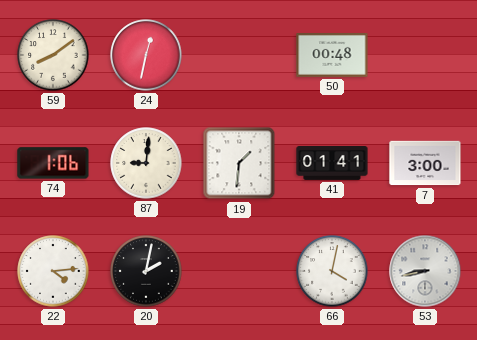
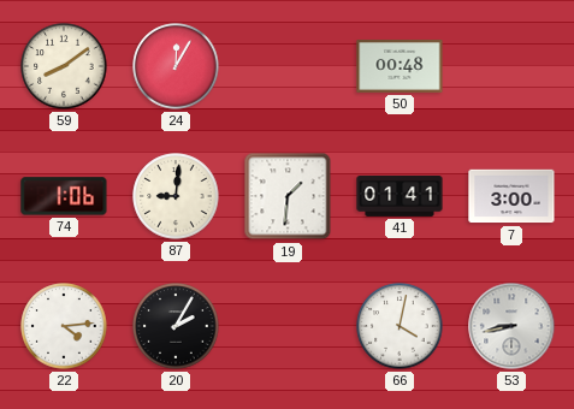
24: 12:32 -> 12:05 (176, 66)
20: 2:02 -> 2:05 (176, 326)
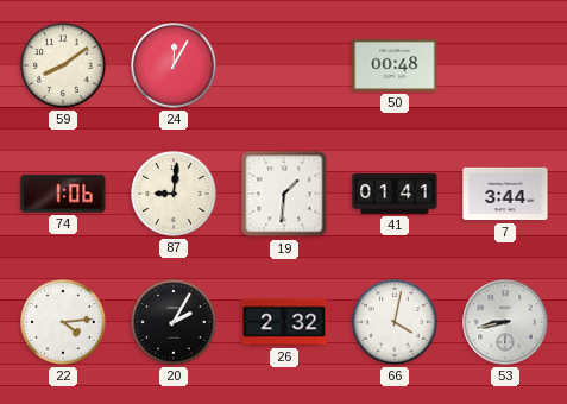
7: 3:00 -> 3:44 (505, 194)
26: none -> 2:32 (284, 322)
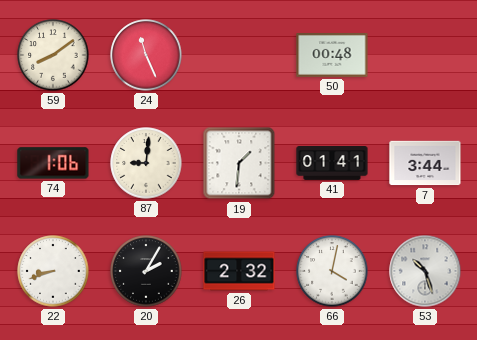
24: 12:05 -> 11:26 (146, 55)
22: 4:14 -> 8:42 (53, 271)
53: 8:43 -> 10:27 (425, 271)
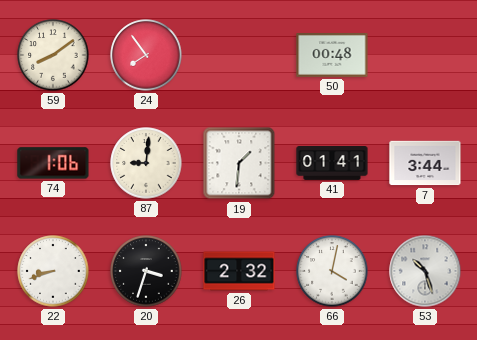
24: 11:26 -> 7:54 (146, 55)
20: 2:05 -> 3:33 (146, 271)
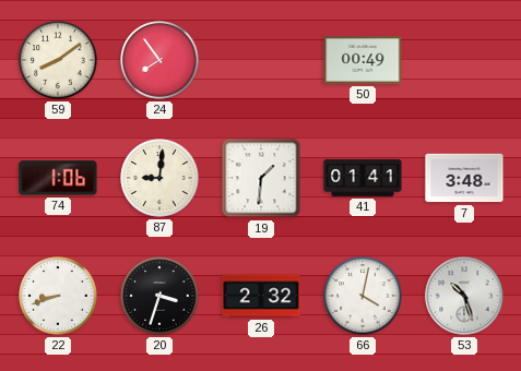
50: 00:48 -> 00:49 (363, 61)
7: 3:44 -> 3:48 (464, 178)
